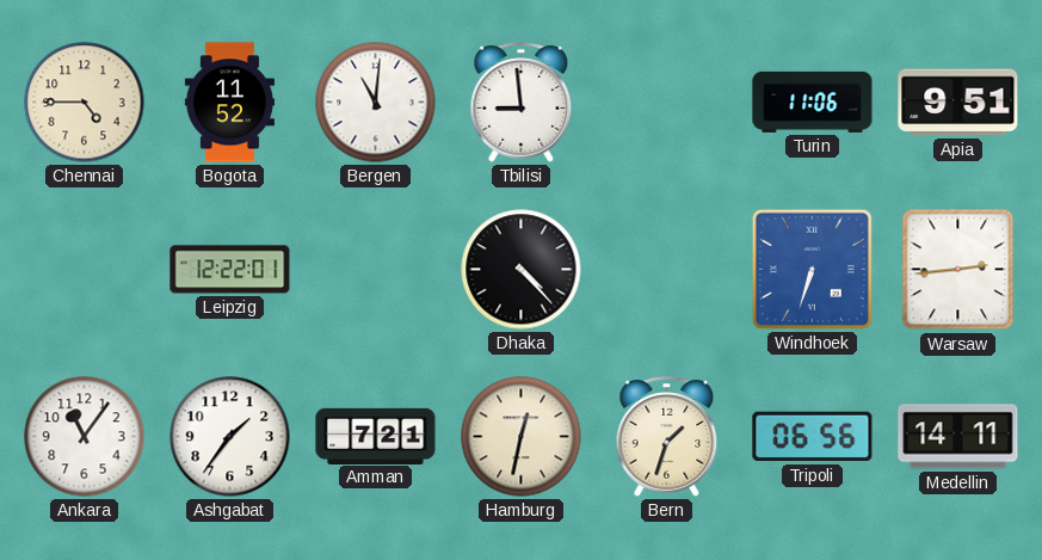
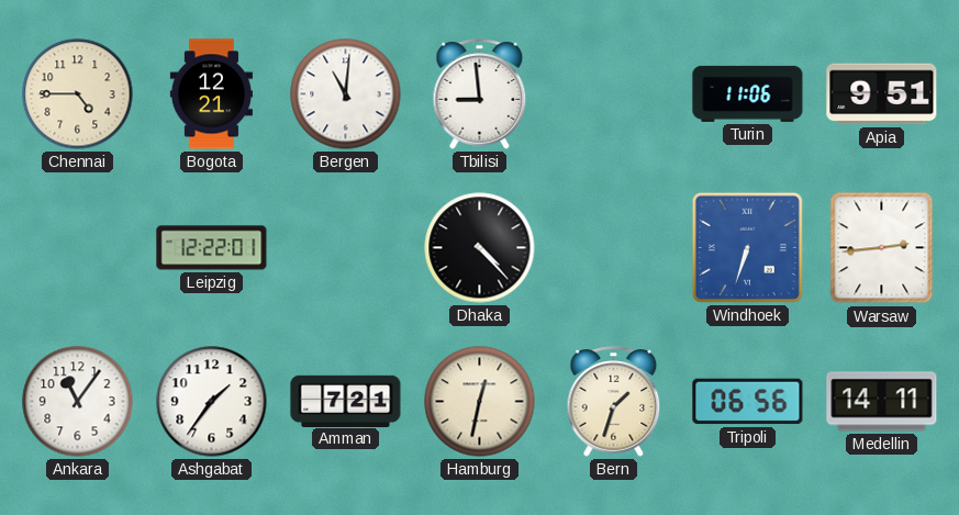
Bogota: 11:52 -> 12:21 (211, 94)
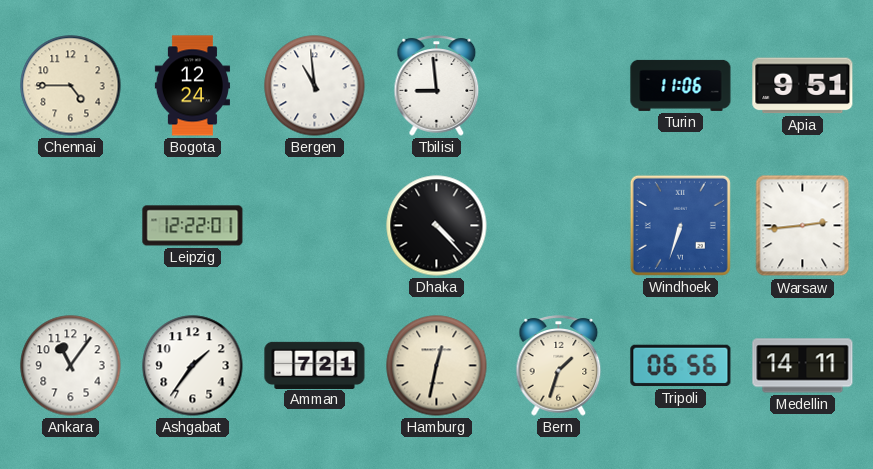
Bogota: 12:21 -> 12:24 (192, 86)
Bergen: 11:01 -> 10:59 (315, 86)
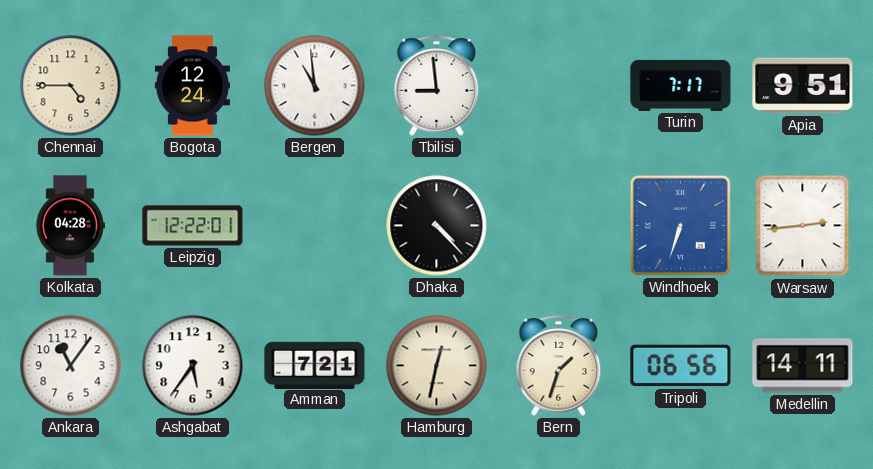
Turin: 11:06 -> 7:17 (681, 85)
Kolkata: none -> 04:28 (70, 226)
Ashgabat: 1:36 -> 5:36 (193, 366)
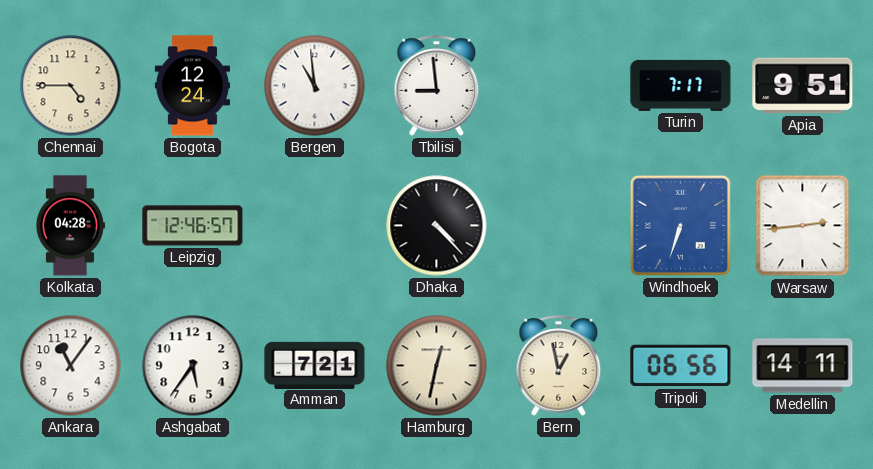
Leipzig: 12:22 -> 12:46 (193, 226)
Bern: 1:33 -> 12:58 (559, 366)
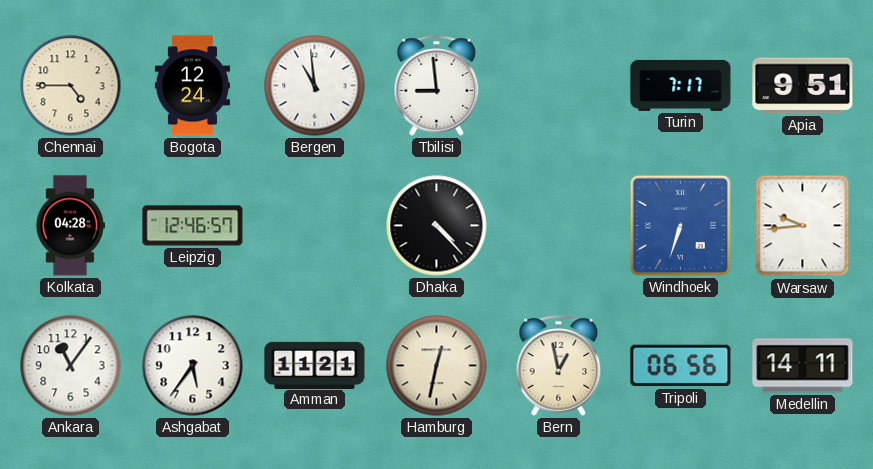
Warsaw: 2:44 -> 9:44 (803, 226)
Amman: 7:21 -> 11:21 (315, 365)
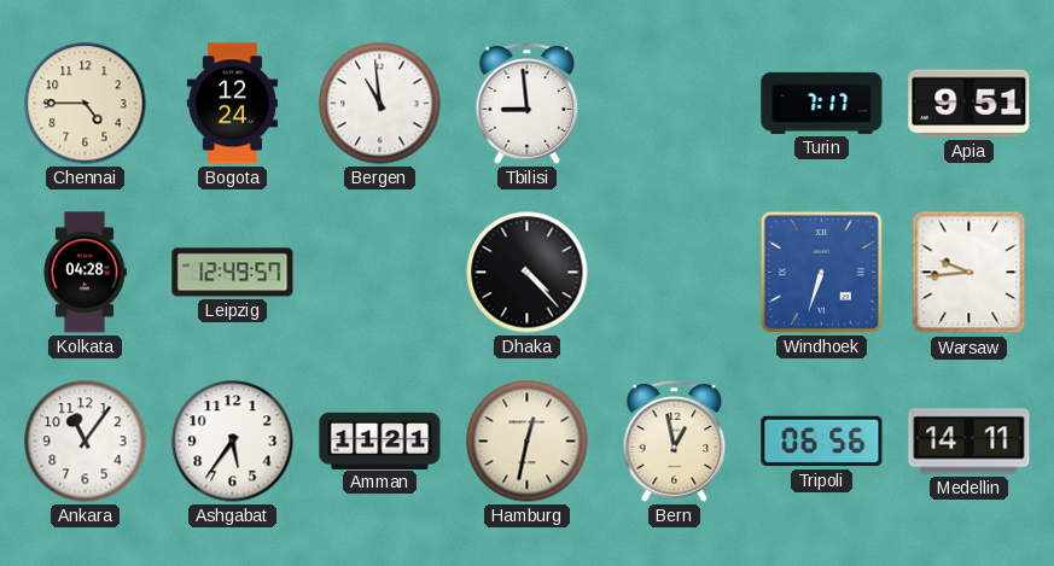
Leipzig: 12:46 -> 12:49 (233, 273)
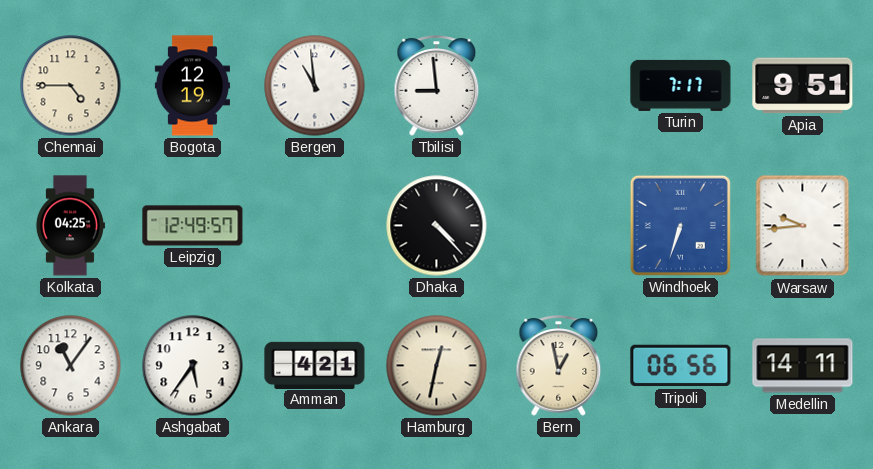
Bogota: 12:24 -> 12:19 (192, 86)
Kolkata: 04:28 -> 04:25 (70, 226)
Amman: 11:21 -> 4:21 (315, 365)
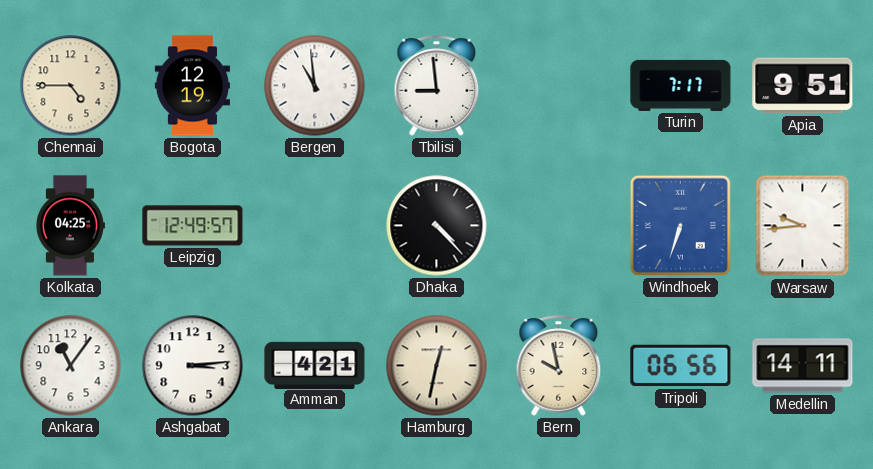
Ashgabat: 5:36 -> 3:14 (193, 366)
Bern: 12:58 -> 9:58 (559, 366)
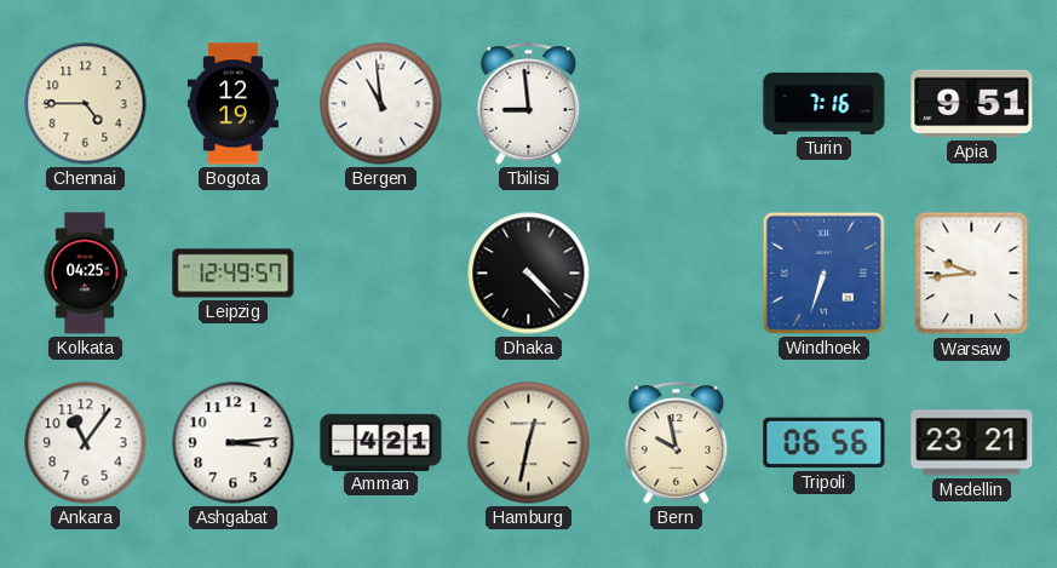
Turin: 7:17 -> 7:16 (825, 103)
Medellin: 14:11 -> 23:21 (972, 443)
